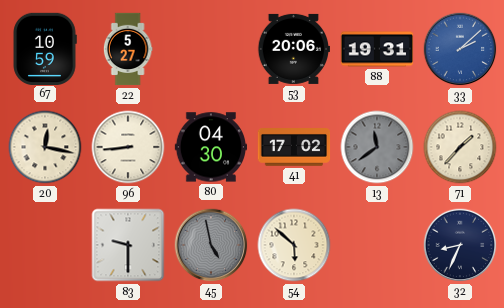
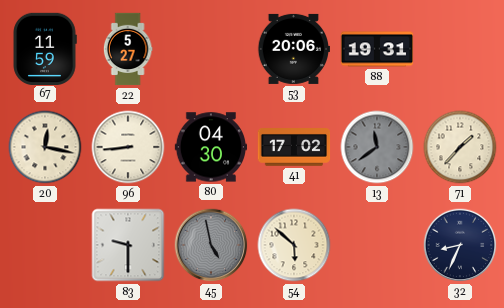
67: 10:59 -> 11:59 (45, 48)
33: 2:08 -> none (460, 49)
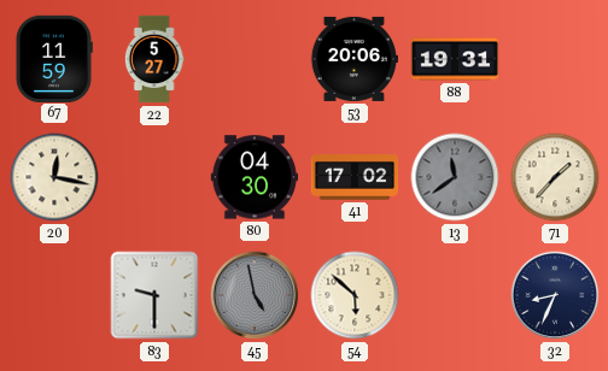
96: 8:44 -> none (128, 147)
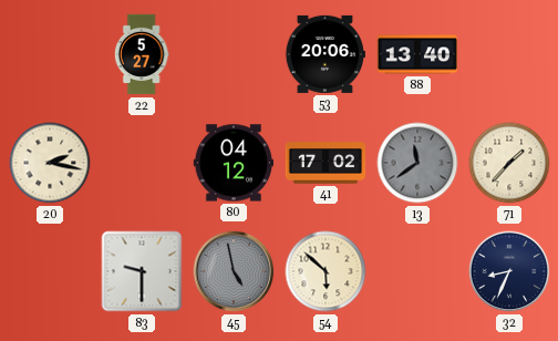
67: 11:59 -> none (54, 58)
88: 19:31 -> 13:40 (417, 54)
20: 12:17 -> 2:17 (50, 163)
80: 04:30 -> 04:12 (234, 163)
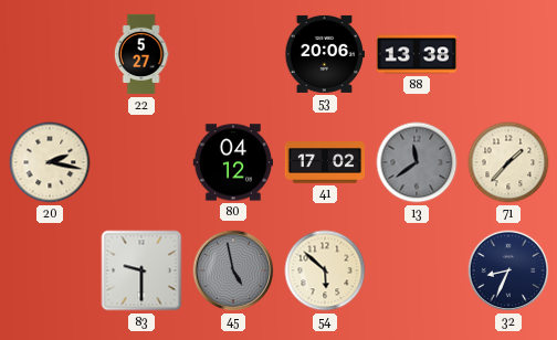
88: 13:40 -> 13:38 (417, 54)
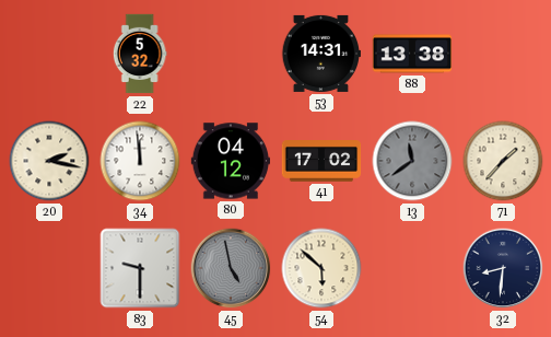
22: 5:27 -> 5:32 (140, 54)
53: 20:06 -> 14:31 (320, 54)
34: none -> 11:59 (140, 161)
32: 8:34 -> 8:31 (503, 268)
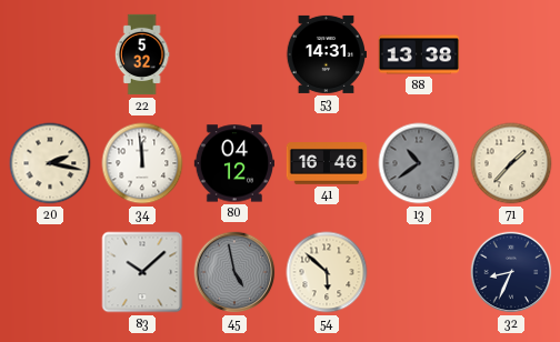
41: 17:02 -> 16:46 (327, 164)
13: 11:39 -> 10:39 (419, 163)
83: 9:30 -> 10:08 (142, 272)
32: 8:31 -> 8:34 (511, 272)
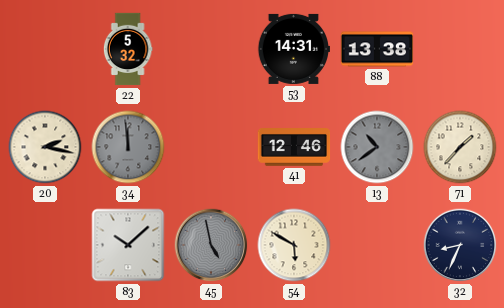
34 dial: white -> grey (128, 147)
80: 04:12 -> none (234, 163)
41: 16:46 -> 12:46 (294, 148)
54: 5:52 -> 5:50 (294, 245)
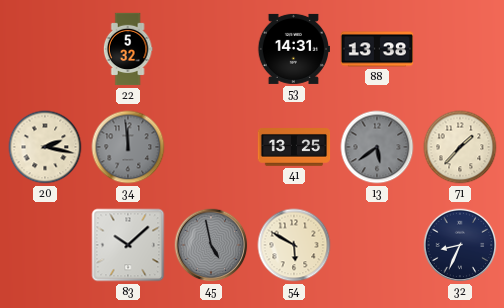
41: 12:46 -> 13:25 (294, 148)
13: 10:39 -> 5:39 (377, 147)
